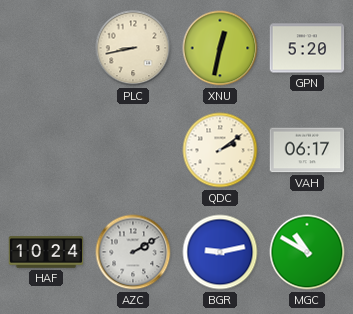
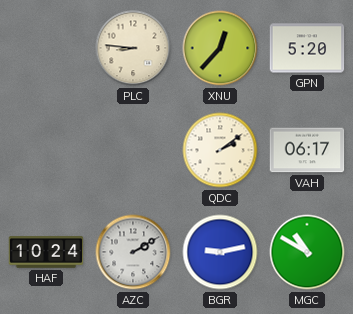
PLC: 8:43 -> 8:46 (133, 48)
XNU: 12:32 -> 12:37 (220, 48)
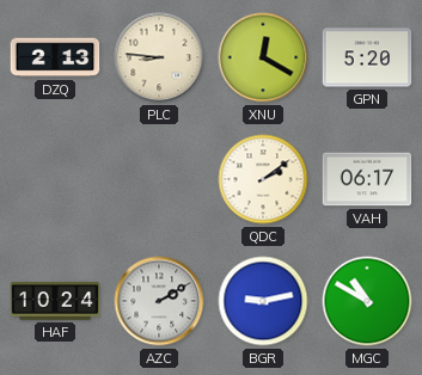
DZQ: none -> 2:13 (55, 57)
XNU: 12:37 -> 12:20 (263, 57)
